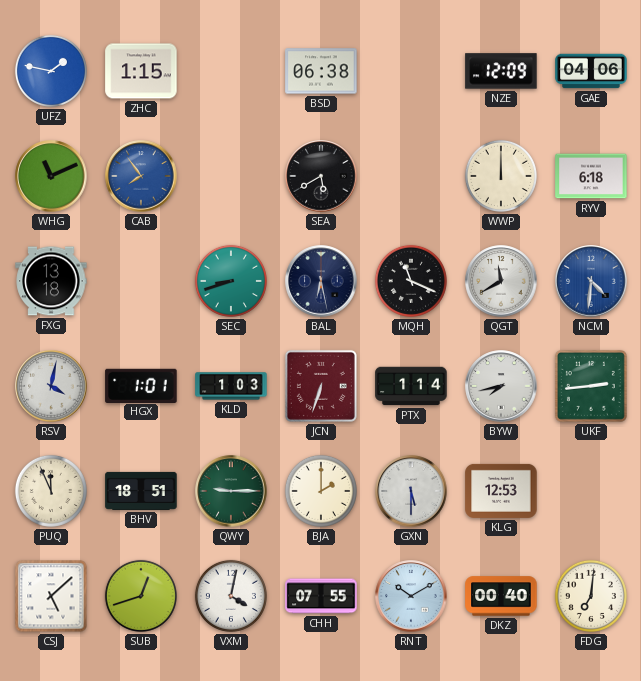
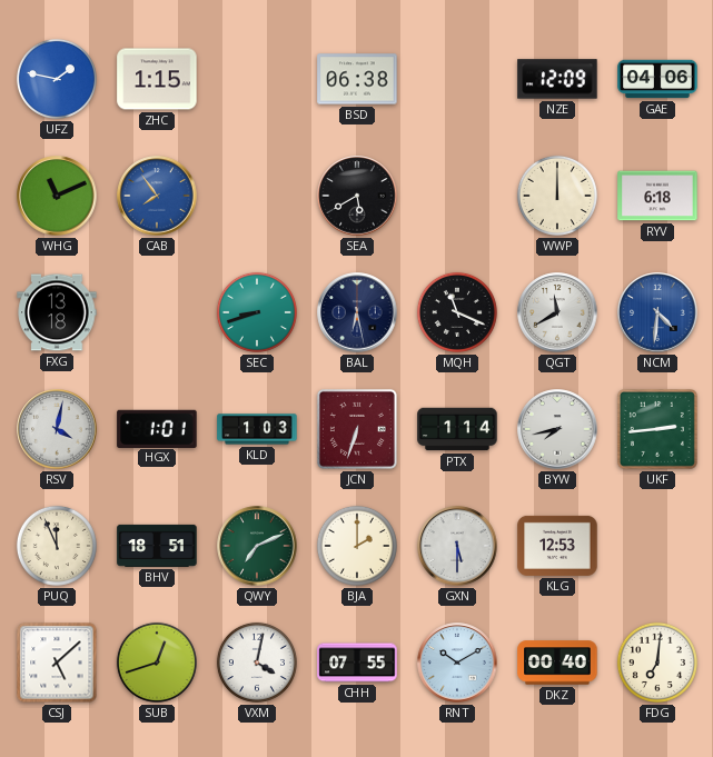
QWY: 9:15 -> 7:11 (257, 546)
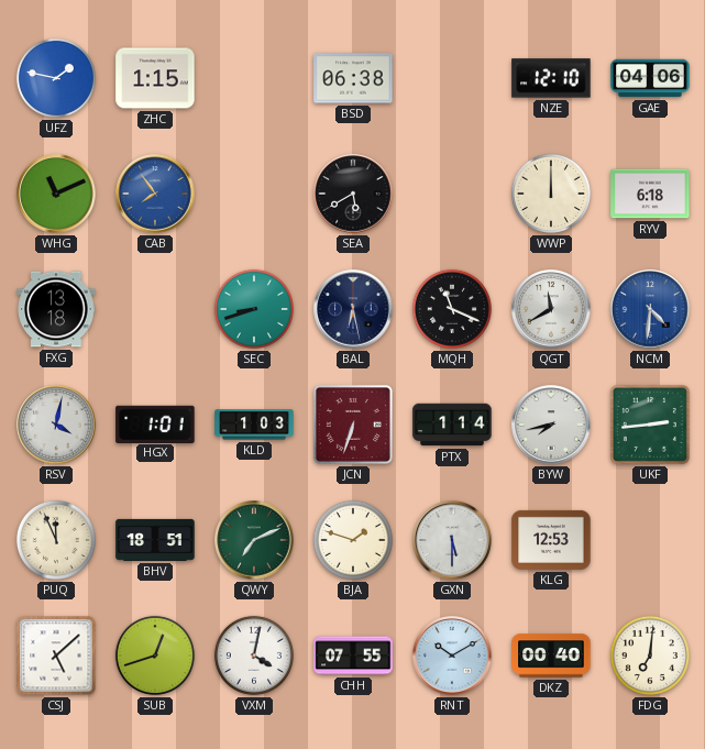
NZE: 12:09 -> 12:10 (551, 78)
BJA: 2:00 -> 1:48 (353, 540)
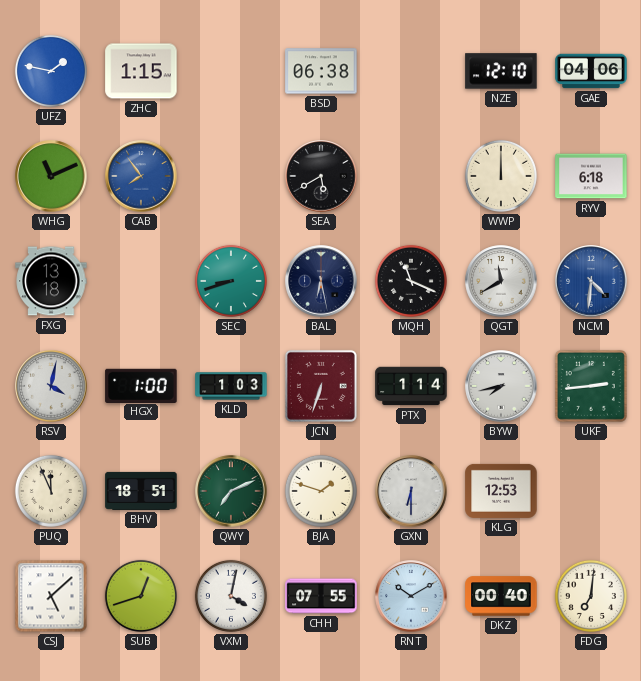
HGX: 1:01 -> 1:00 (141, 385)
GXN: 5:30 -> 6:30 (411, 491)
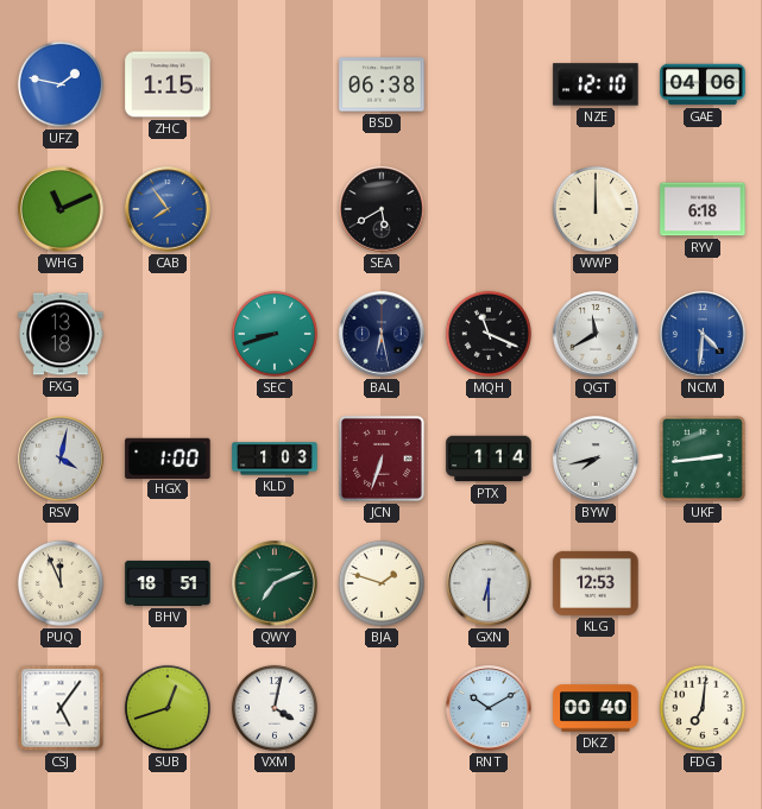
CSJ: 5:08 -> 5:06 (61, 708)
CHH: 07:55 -> none (321, 596)
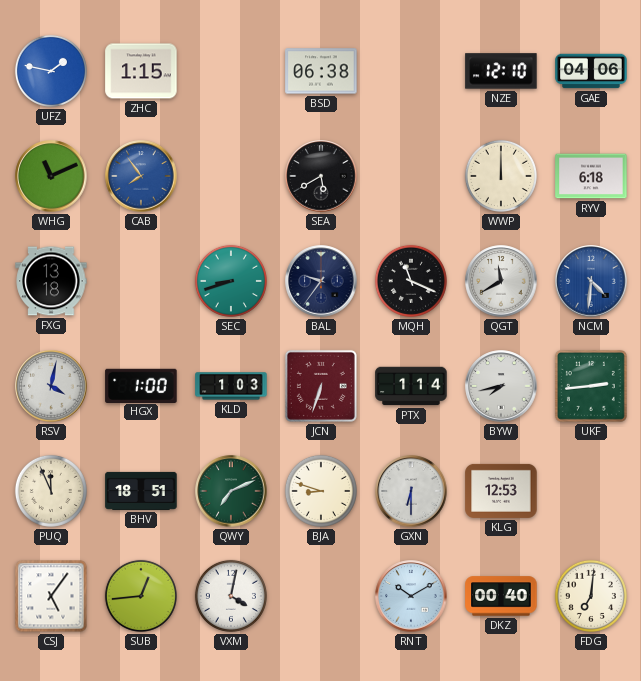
BAL: 6:28 -> 9:36 (321, 281)
BJA: 1:48 -> 8:48 (321, 491)
SUB: 12:42 -> 12:44 (141, 596)
